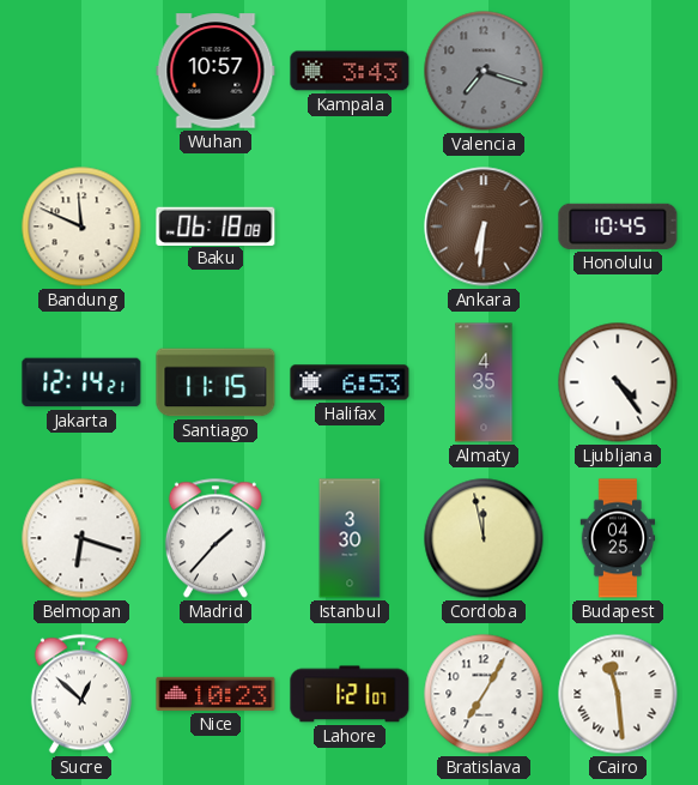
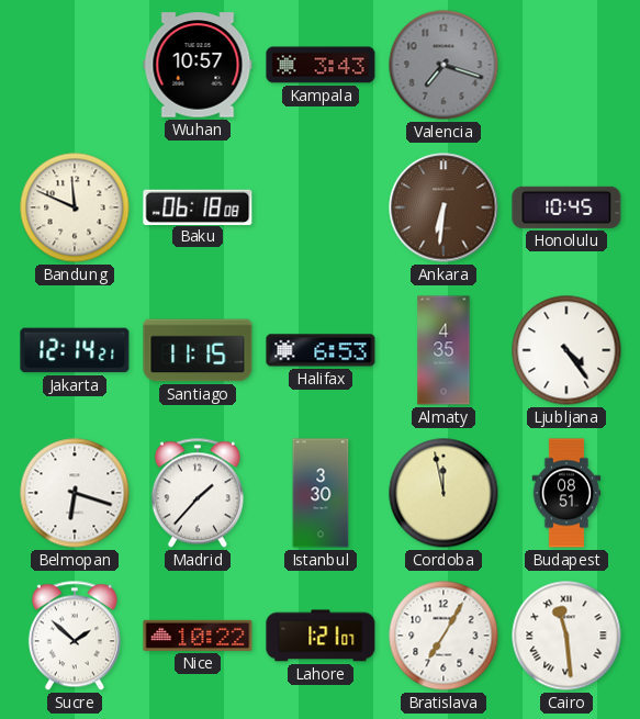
Budapest: 04:25 -> 08:51 (566, 493)
Sucre: 12:52 -> 1:52 (75, 636)
Nice: 10:23 -> 10:22 (198, 636)
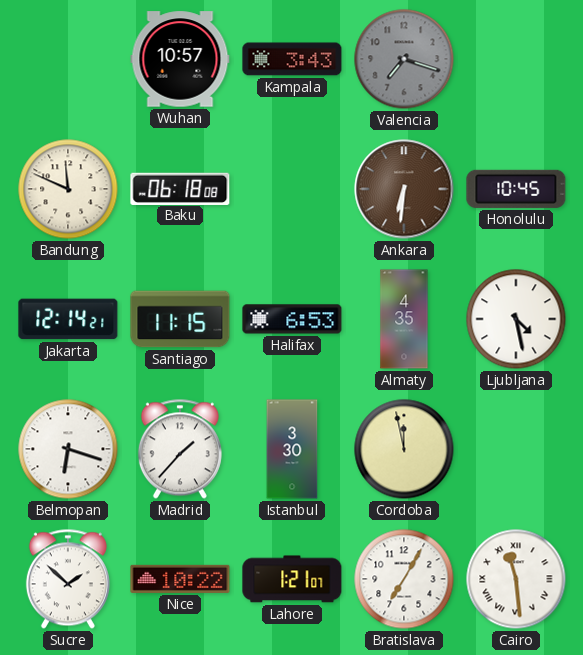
Ljubljana: 4:24 -> 4:28 (516, 319)
Budapest: 08:51 -> none (566, 493)
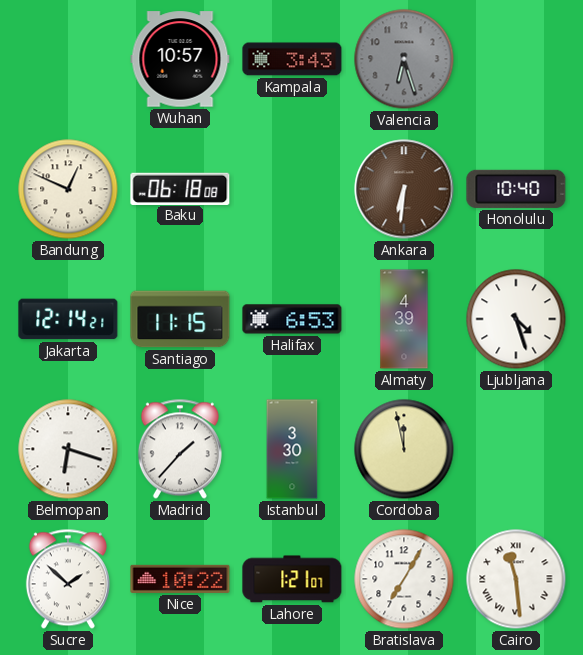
Valencia: 7:18 -> 6:27 (404, 59)
Bandung: 11:49 -> 12:49 (68, 189)
Honolulu: 10:45 -> 10:40 (516, 189)
Almaty: 4:35 -> 4:39 (404, 319)
Ljubljana: 4:28 -> 4:27 (516, 319)
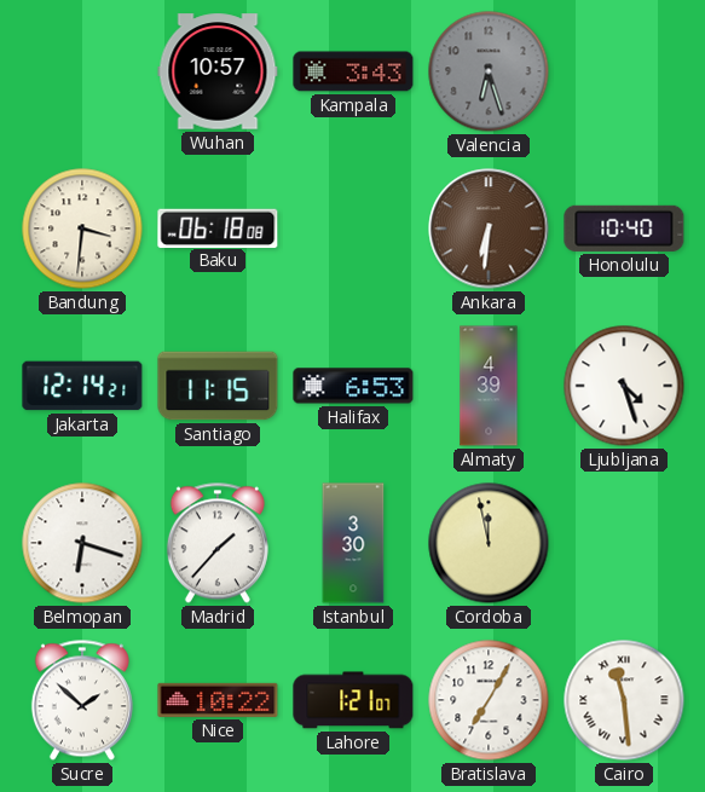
Bandung: 12:49 -> 3:31 (82, 229)
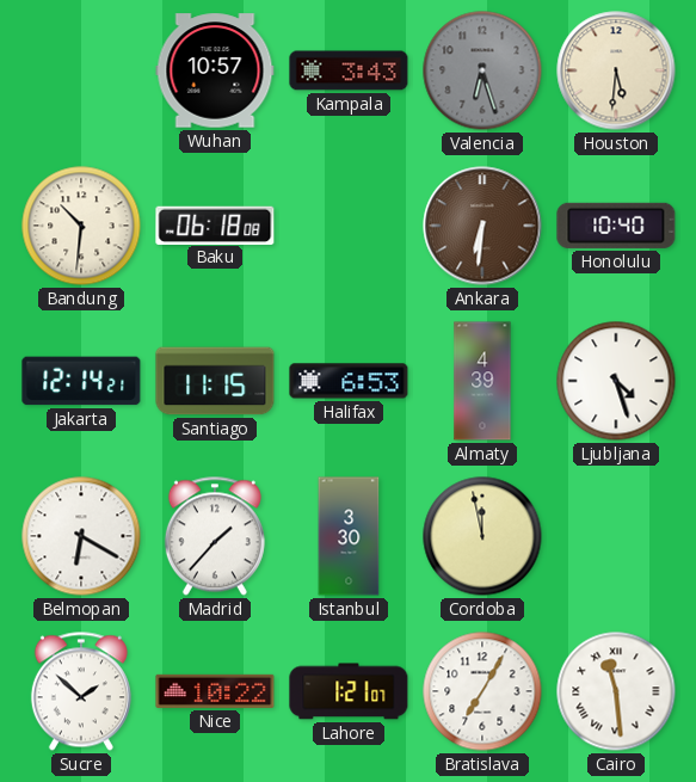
Houston: none -> 5:31 (616, 70)
Bandung: 3:31 -> 10:31 (81, 226)
Belmopan: 6:18 -> 6:20 (81, 536)
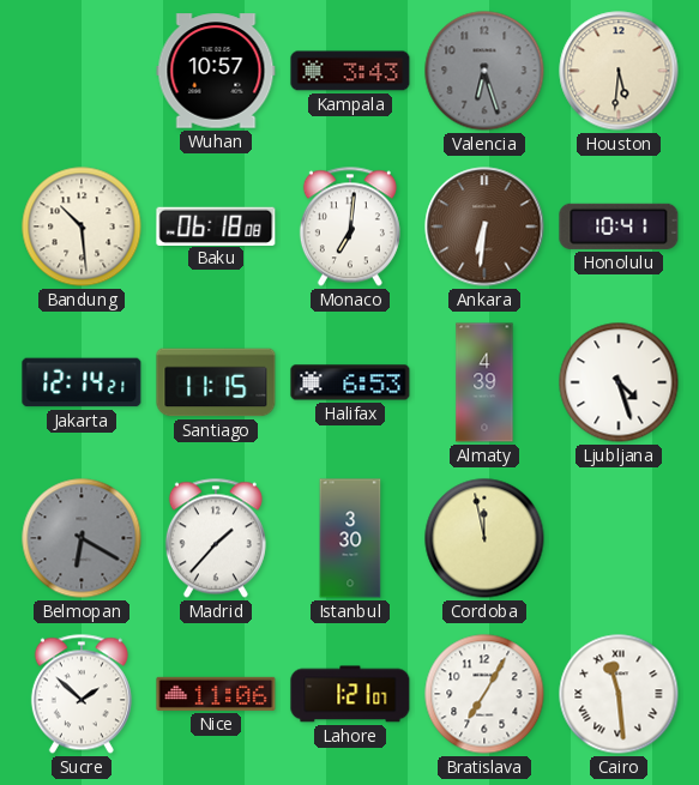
Bandung: 10:31 -> 10:29 (82, 227)
Monaco: none -> 7:01 (350, 227)
Honolulu: 10:40 -> 10:41 (619, 227)
Belmopan dial: white -> grey (82, 538)
Nice: 10:22 -> 11:06 (216, 694)
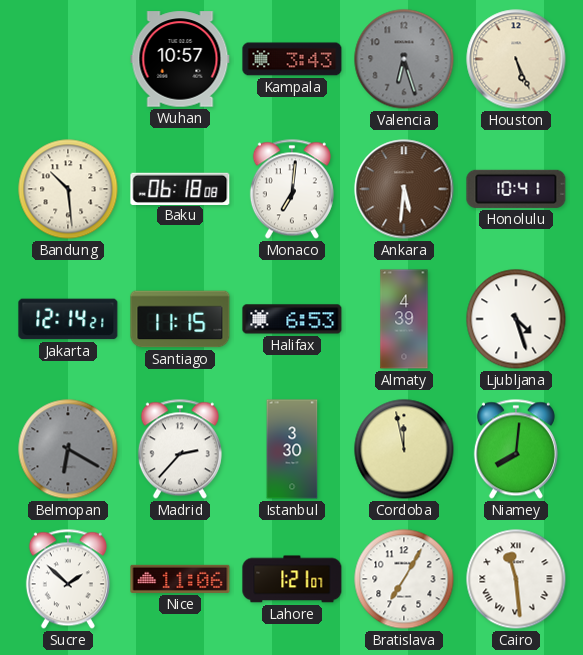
Houston: 5:31 -> 5:26 (516, 59)
Ankara: 6:31 -> 5:31 (404, 189)
Madrid: 1:37 -> 2:37 (180, 449)
Niamey: none -> 8:01 (516, 449)
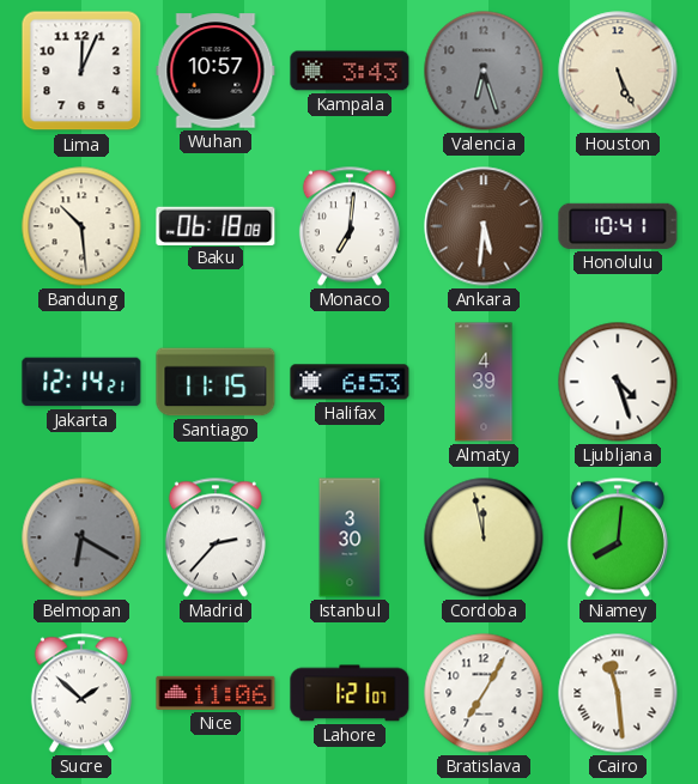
Lima: none -> 12:04 (81, 71)
